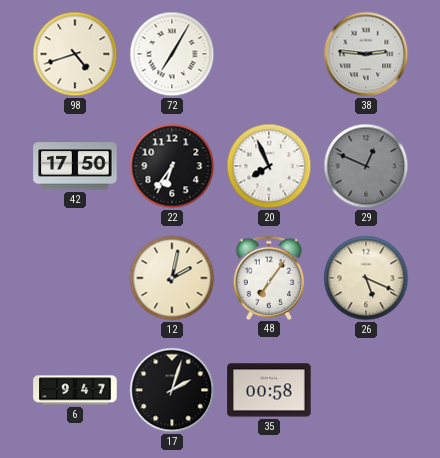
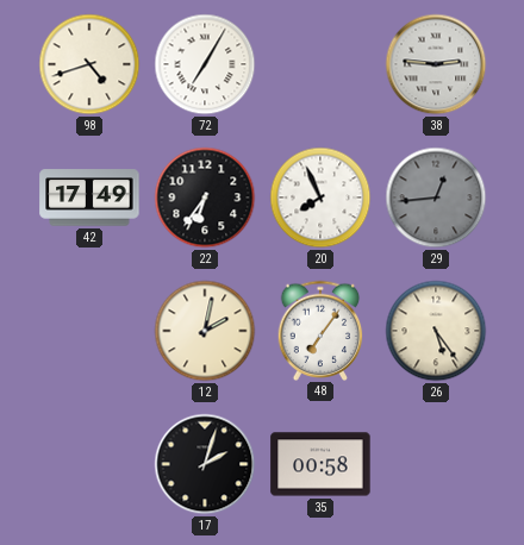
42: 17:50 -> 17:49 (89, 198)
29: 12:49 -> 12:44 (436, 198)
26: 5:19 -> 5:24 (436, 331)
6: 9:47 -> none (75, 390)
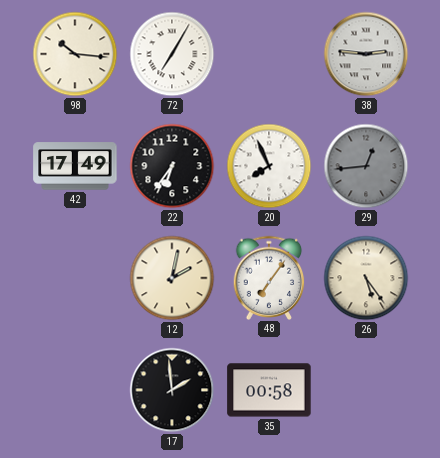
98: 4:42 -> 10:16 (75, 54)
17: 2:03 -> 1:59 (172, 390)
